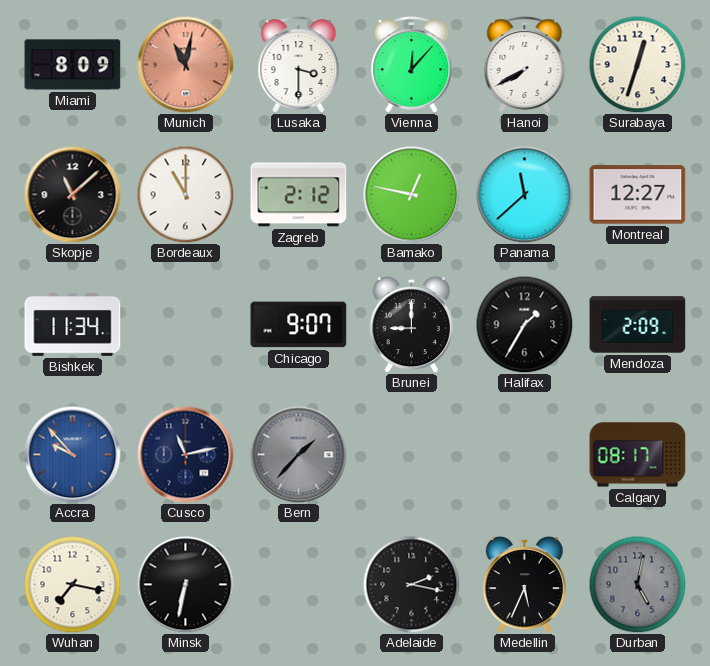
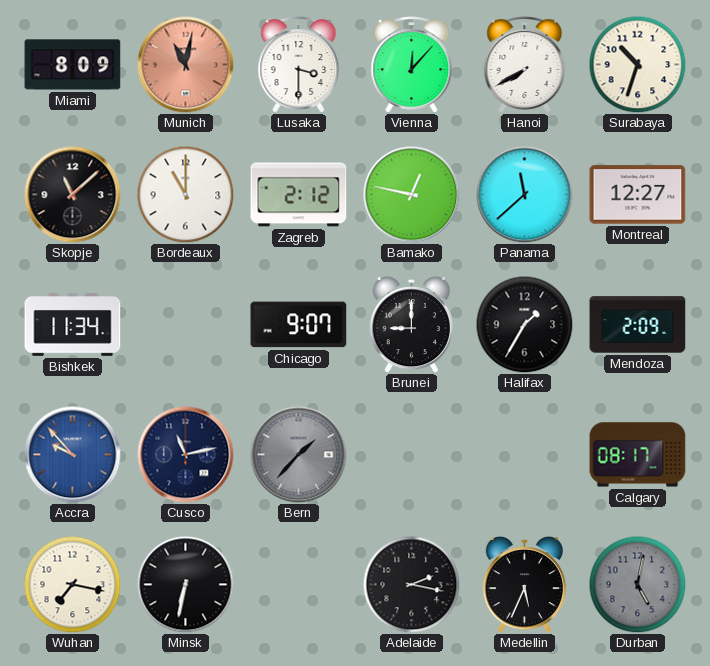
Surabaya: 12:33 -> 10:33 (637, 64)
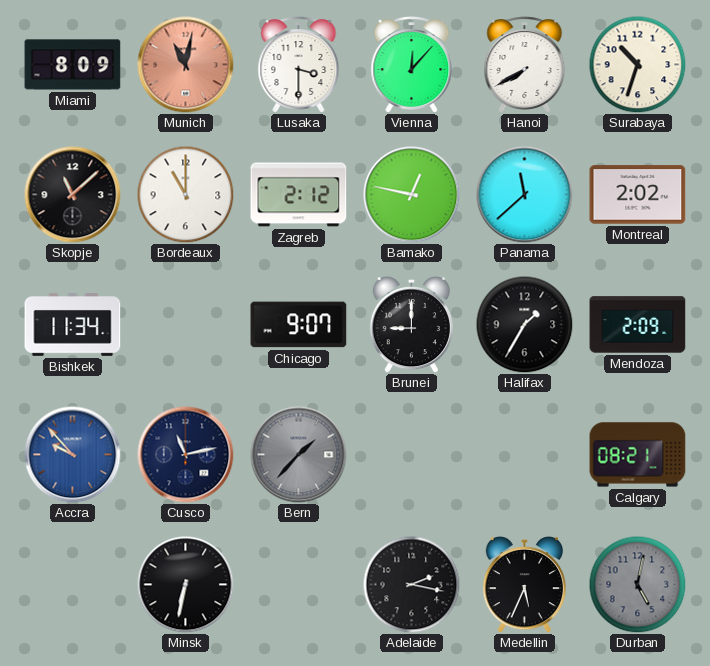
Montreal: 12:27 -> 2:02 (638, 195)
Calgary: 08:17 -> 08:21 (638, 455)
Wuhan: 7:17 -> none (72, 584)
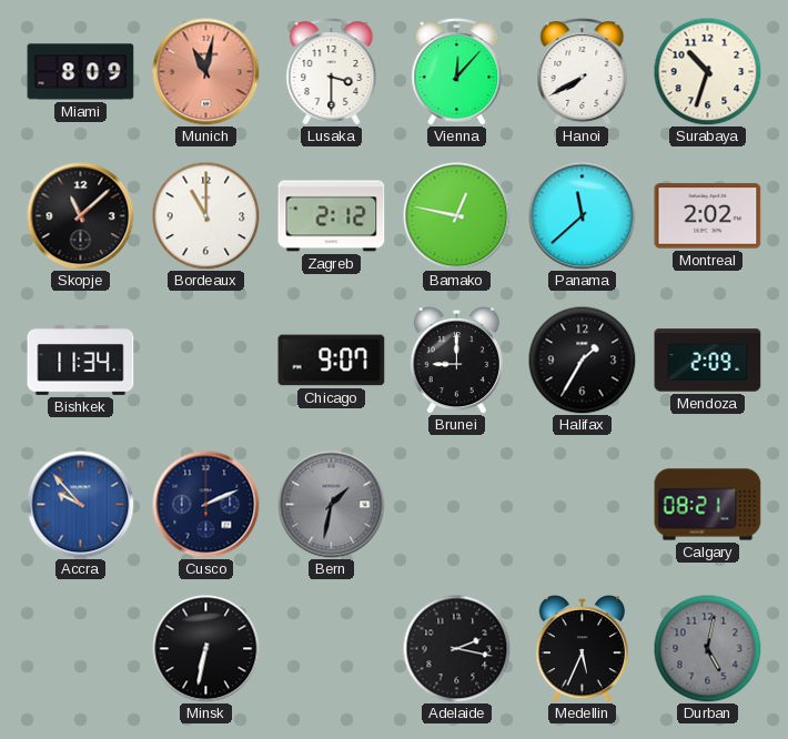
Cusco: 11:13 -> 2:11 (206, 505)
Bern: 1:37 -> 1:32 (332, 505)
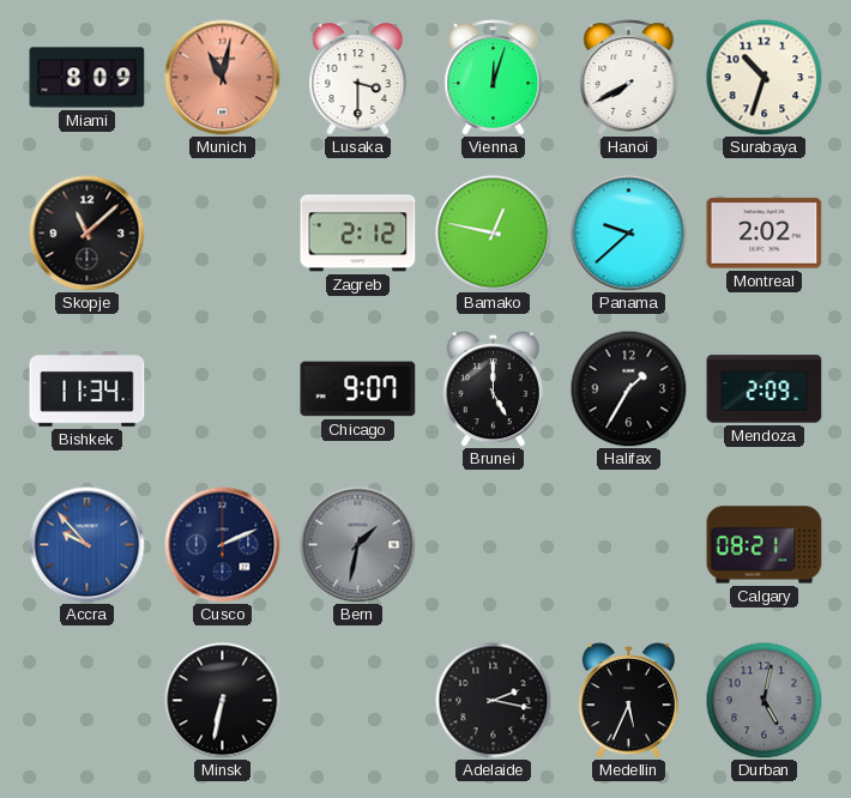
Vienna: 12:07 -> 12:03 (494, 78)
Bordeaux: 11:00 -> none (205, 215)
Panama: 11:38 -> 9:38 (629, 234)
Brunei: 9:00 -> 5:00 (493, 388)
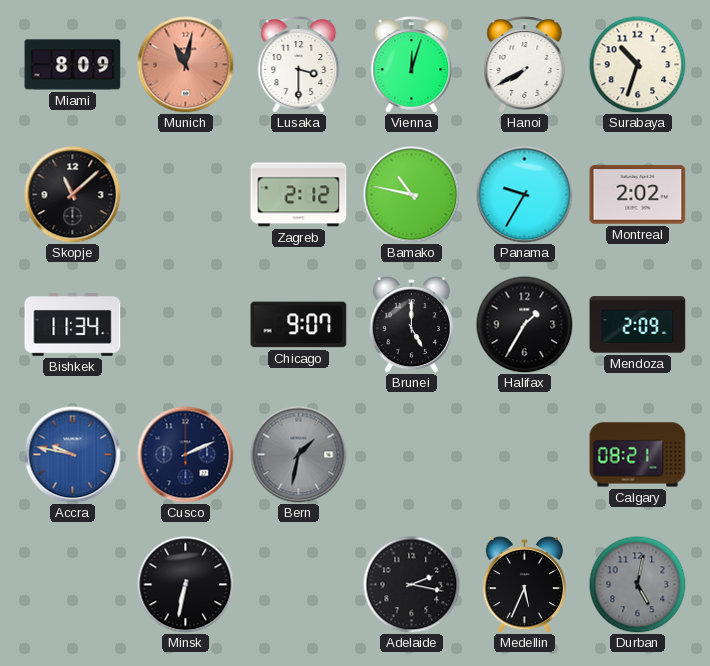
Bamako: 12:47 -> 10:47 (412, 195)
Panama: 9:38 -> 9:35 (525, 195)
Accra: 9:53 -> 9:47 (73, 455)
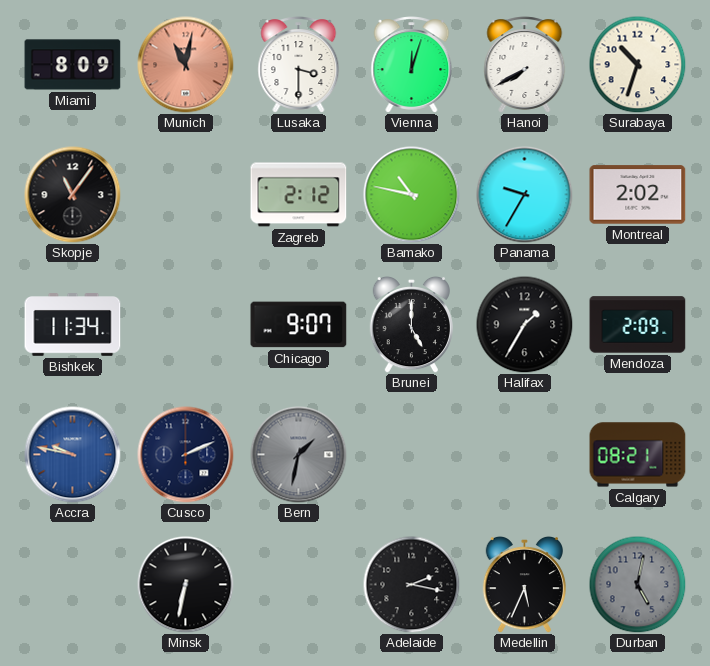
Skopje: 11:08 -> 11:06 (73, 195)
